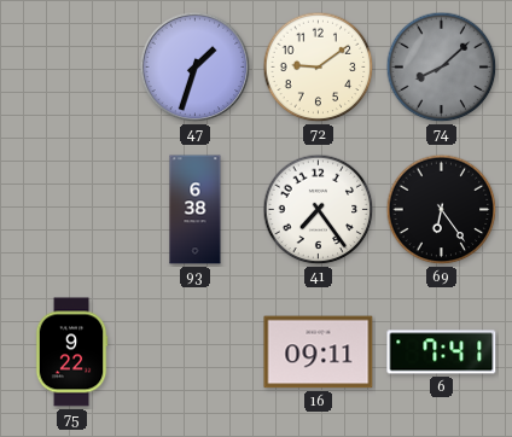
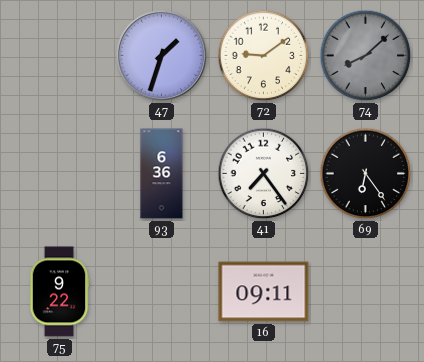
93: 6:38 -> 6:36 (162, 174)
6: 7:41 -> none (442, 352)
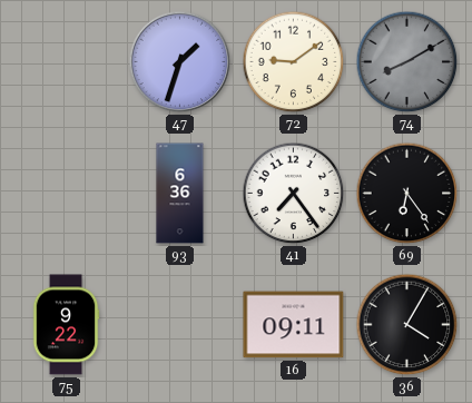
74: 8:08 -> 8:10 (407, 62)
36: none -> 4:05 (407, 325)
